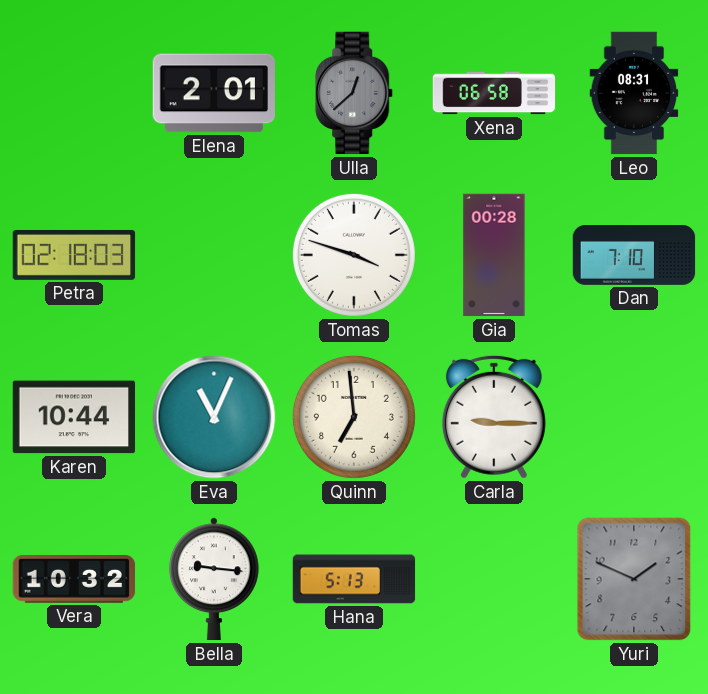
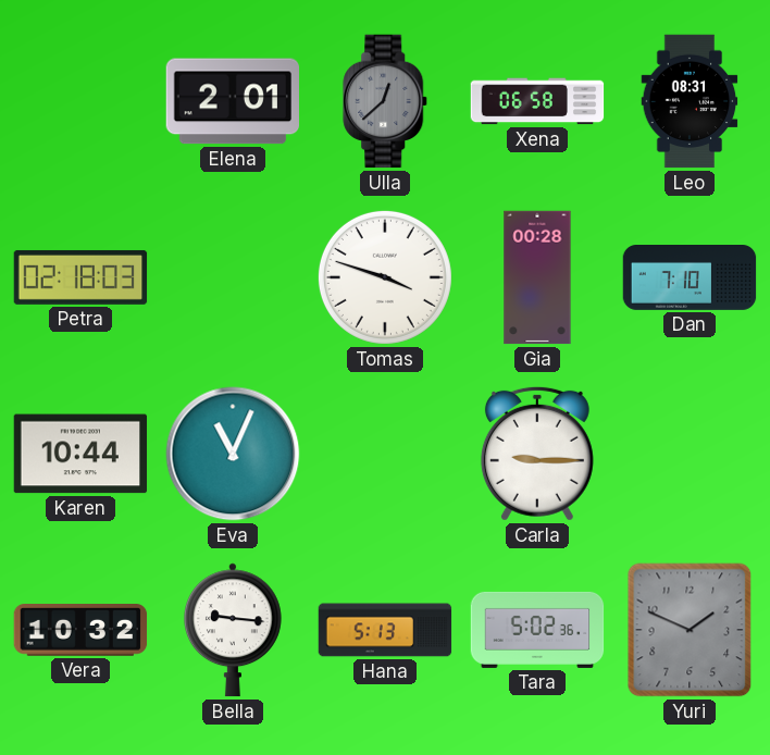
Quinn: 6:59 -> none (354, 417)
Tara: none -> 5:02 (537, 630)
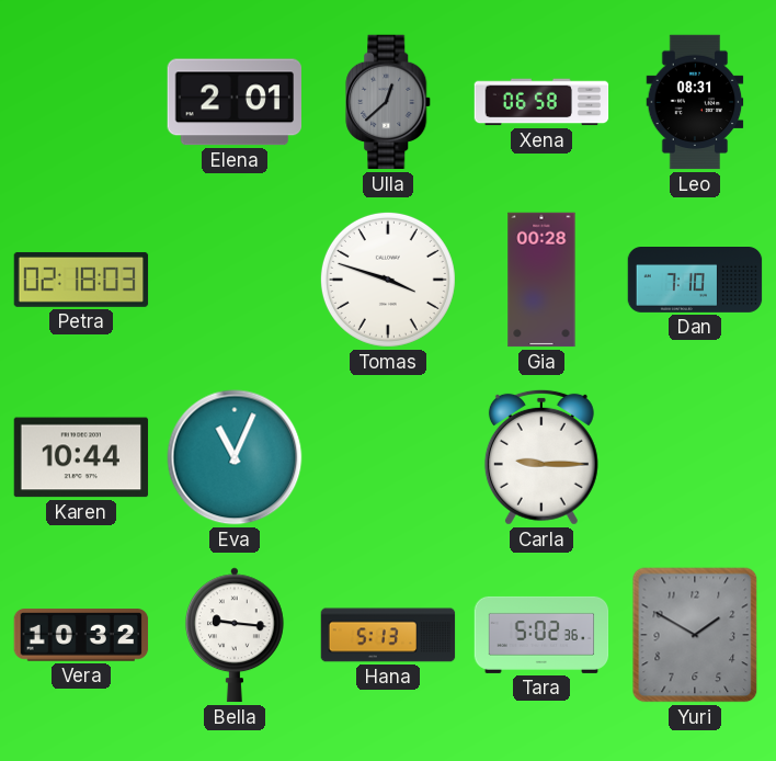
Yuri: 1:49 -> 1:50 (695, 635)
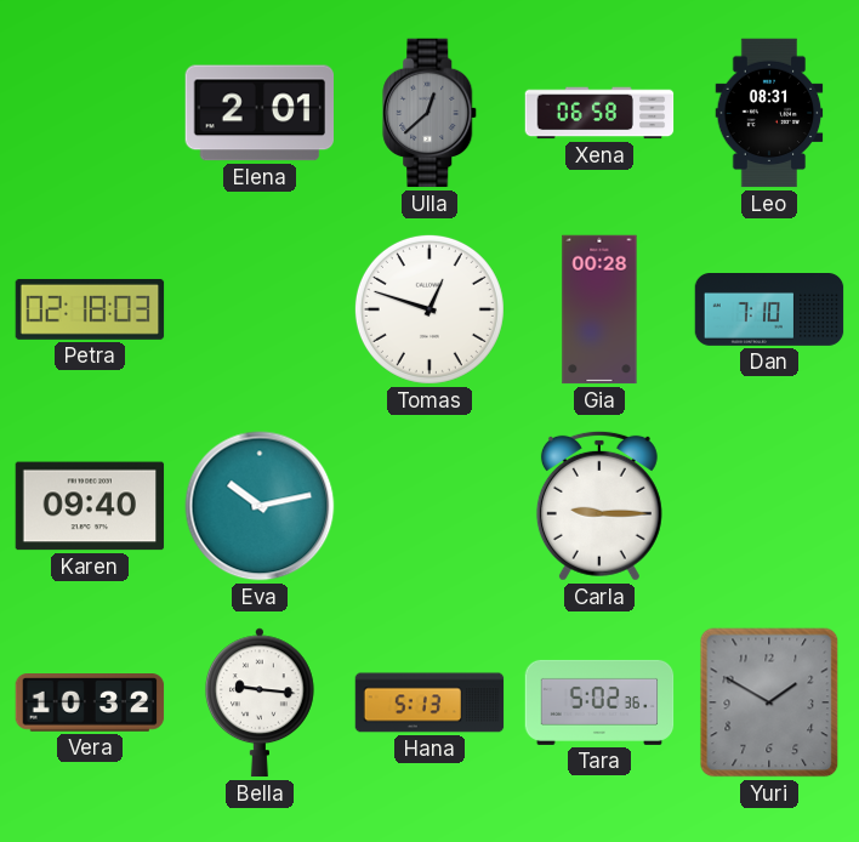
Tomas: 3:48 -> 12:48 (429, 309)
Karen: 10:44 -> 09:40 (90, 506)
Eva: 11:04 -> 10:13 (260, 506)
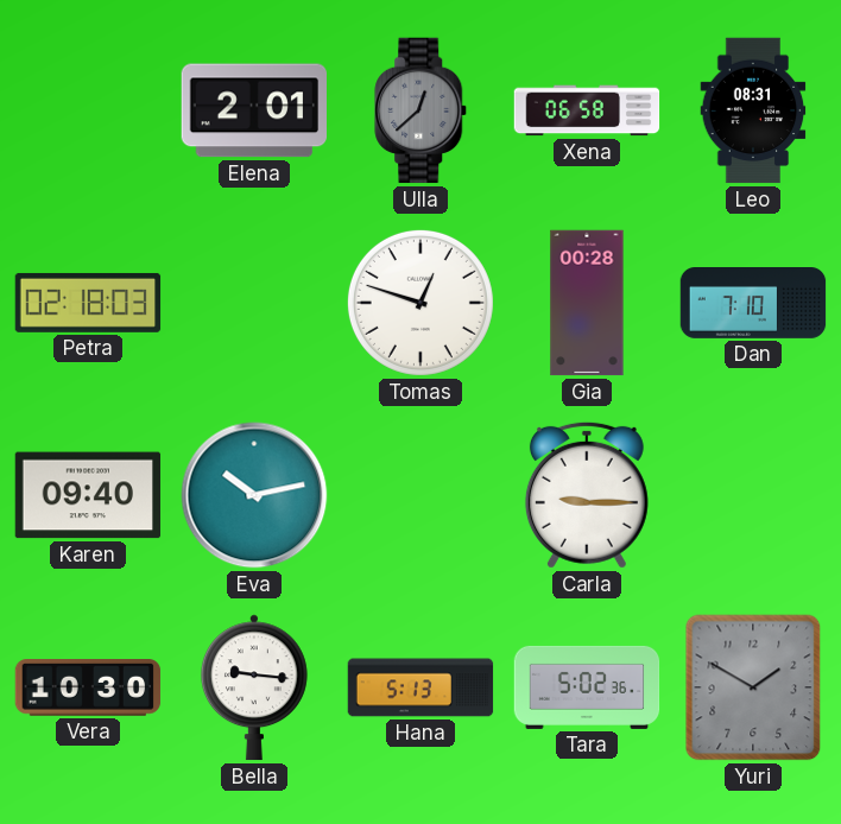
Vera: 10:32 -> 10:30 (88, 689)
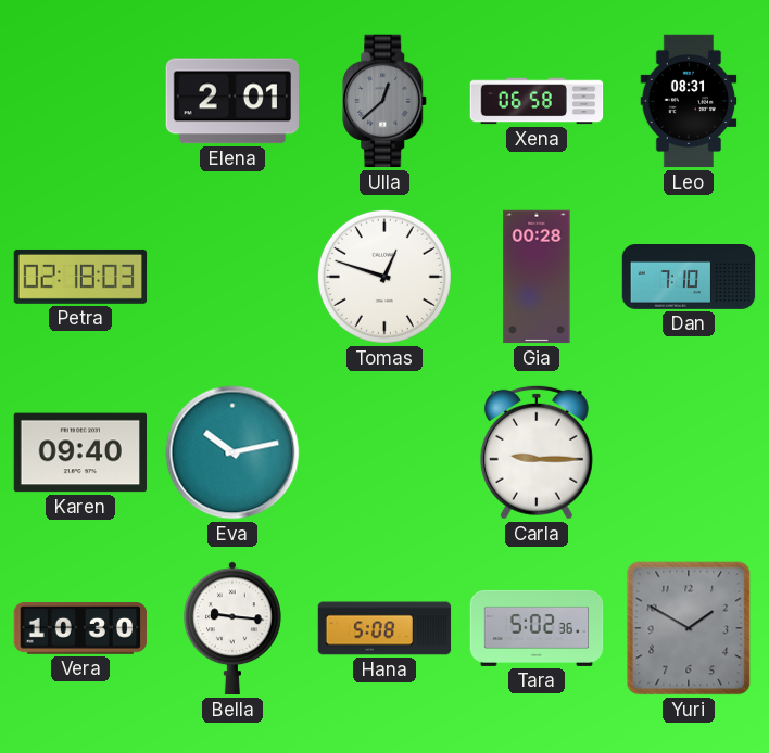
Hana: 5:13 -> 5:08 (384, 628)
